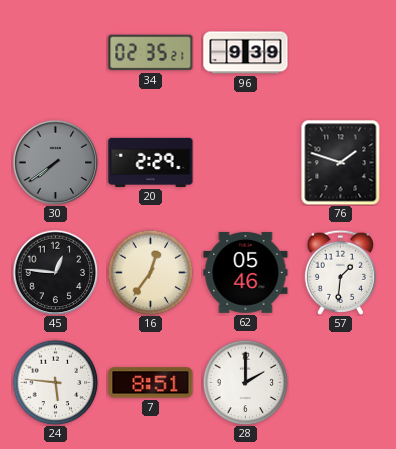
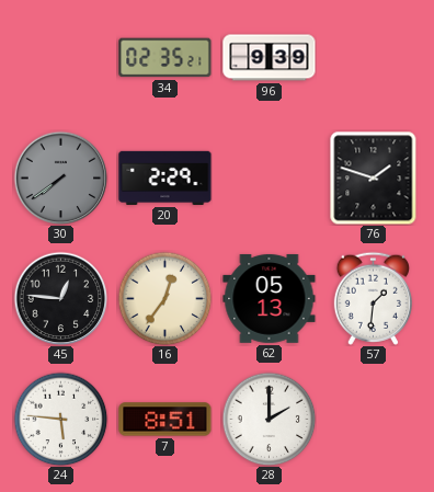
62: 05:46 -> 05:13 (270, 298)
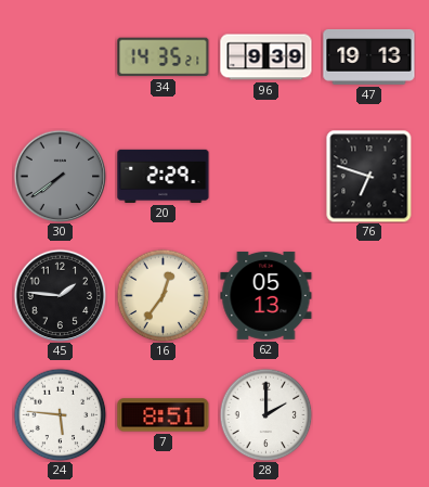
34: 02:35 -> 14:35 (164, 57)
47: none -> 19:13 (369, 56)
76: 1:48 -> 6:48 (369, 176)
45: 12:46 -> 1:46 (60, 295)
57: 1:31 -> none (373, 298)
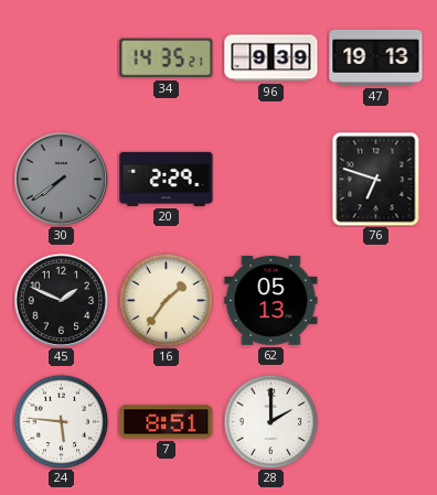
45: 1:46 -> 1:49 (61, 300)
16: 12:36 -> 1:36 (166, 300)
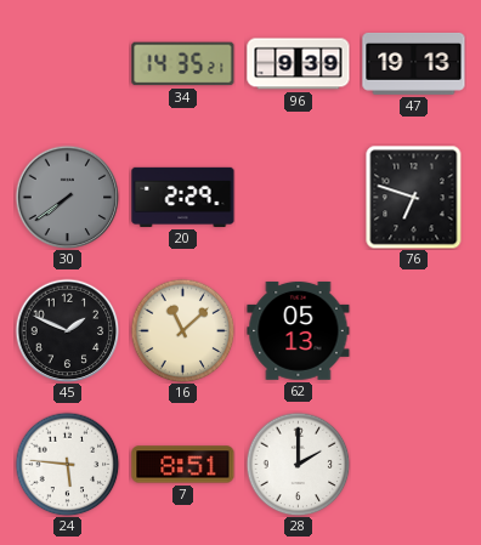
16: 1:36 -> 11:08 (182, 330)
